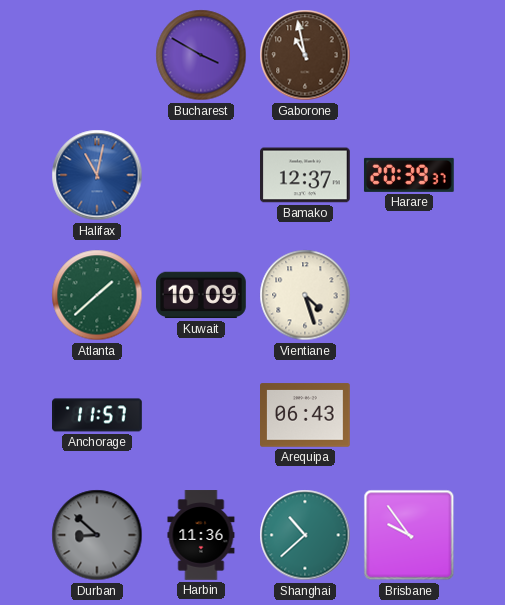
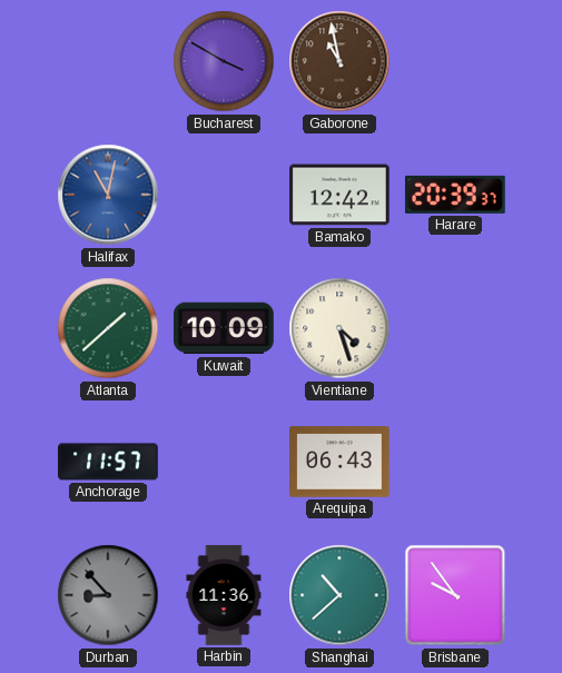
Bamako: 12:37 -> 12:42 (341, 195)
Durban: 8:52 -> 8:53 (108, 595)
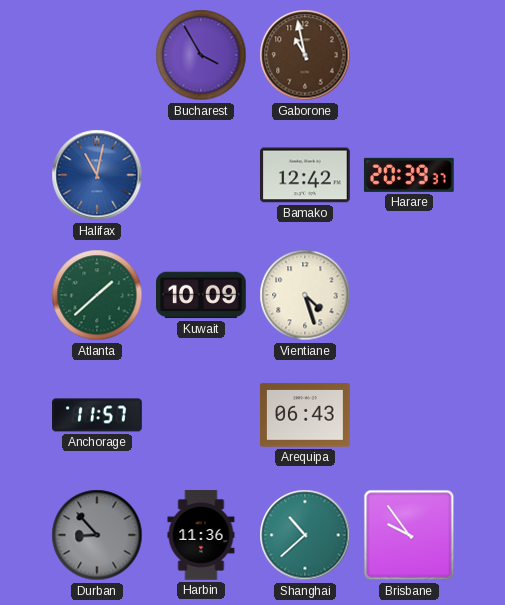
Bucharest: 3:50 -> 3:55 (201, 55)
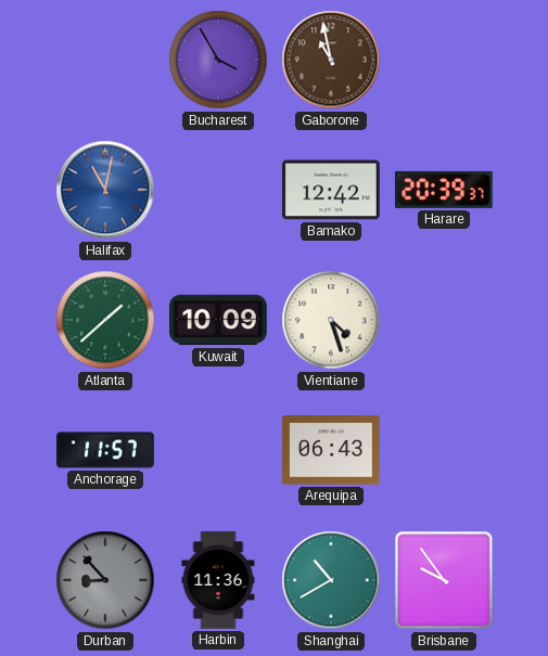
Shanghai: 10:38 -> 10:40 (331, 580)
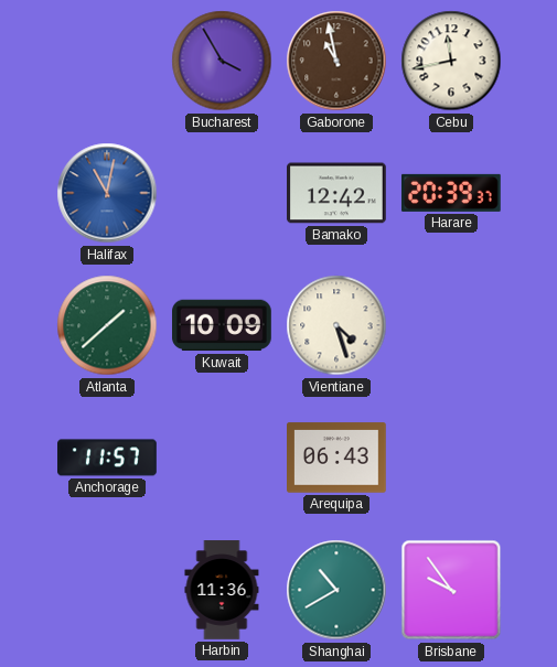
Cebu: none -> 11:43 (451, 61)
Durban: 8:53 -> none (105, 580)
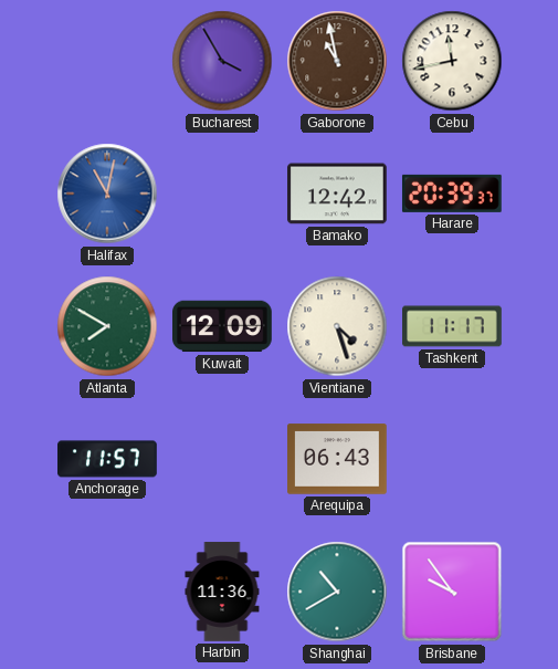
Atlanta: 1:38 -> 7:50 (107, 326)
Kuwait: 10:09 -> 12:09 (223, 326)
Tashkent: none -> 11:17 (452, 326)
